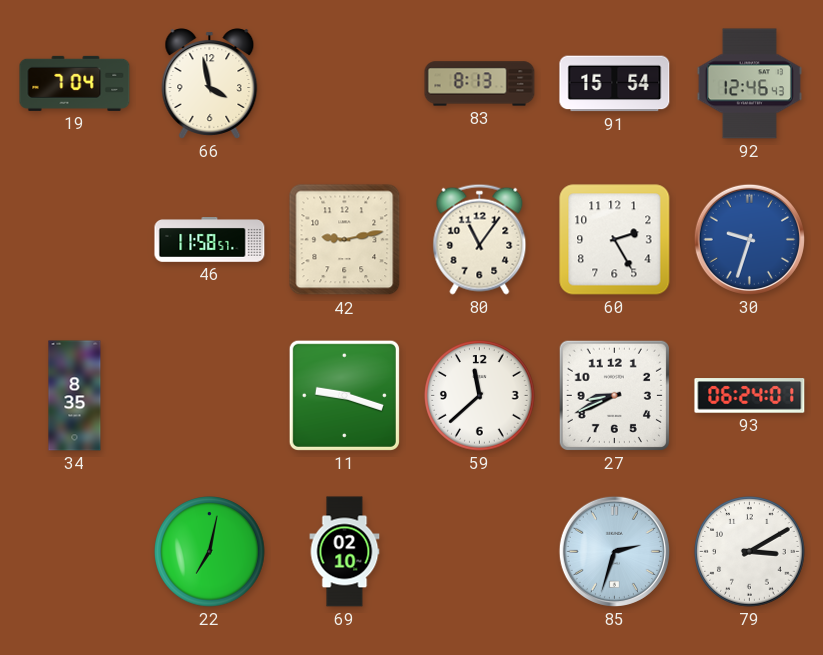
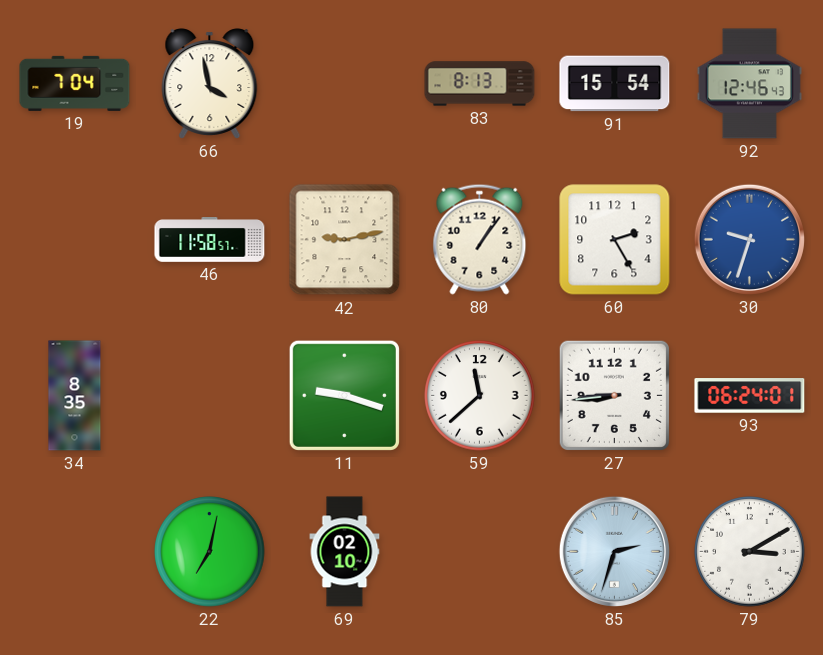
80: 11:06 -> 1:06 (480, 239)
27: 8:41 -> 8:44 (614, 395)
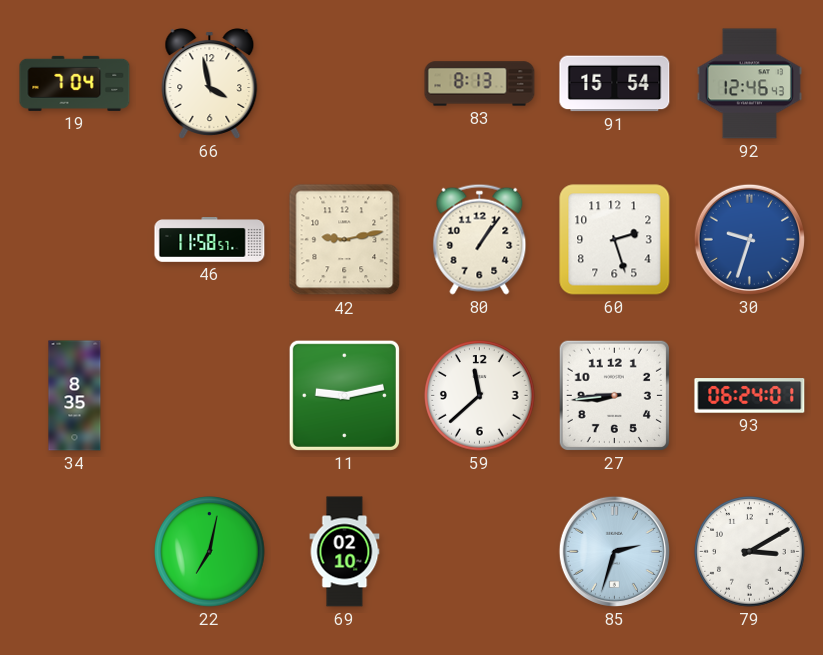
60: 2:25 -> 2:27 (615, 240)
11: 9:18 -> 9:13 (344, 395)
